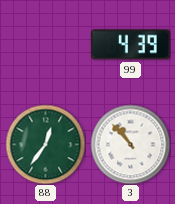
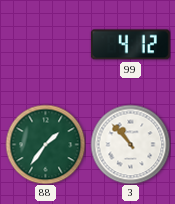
99: 4:39 -> 4:12 (130, 45)
88: 12:36 -> 1:36 (45, 144)
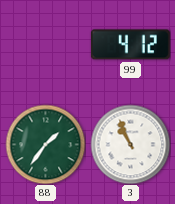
3: 10:53 -> 10:56 (130, 144)
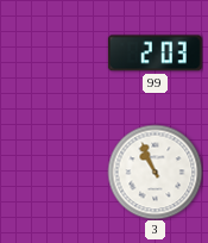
99: 4:12 -> 2:03 (155, 54)
88: 1:36 -> none (45, 144)
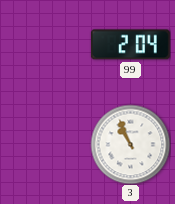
99: 2:03 -> 2:04 (130, 45)
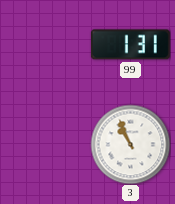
99: 2:04 -> 1:31 (130, 45)
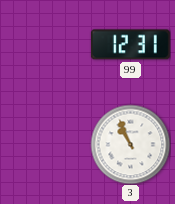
99: 1:31 -> 12:31 (130, 45)
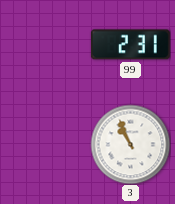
99: 12:31 -> 2:31 (130, 45)
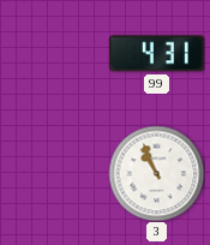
99: 2:31 -> 4:31 (156, 54)
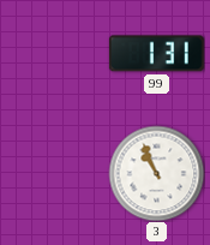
99: 4:31 -> 1:31 (156, 54)
